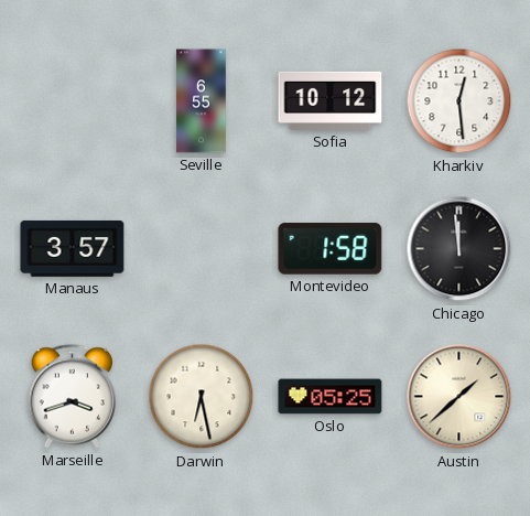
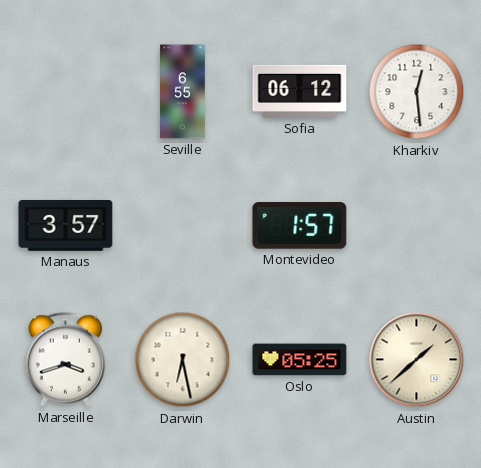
Sofia: 10:12 -> 06:12 (300, 91)
Montevideo: 1:58 -> 1:57 (300, 226)
Chicago: 11:59 -> none (459, 249)
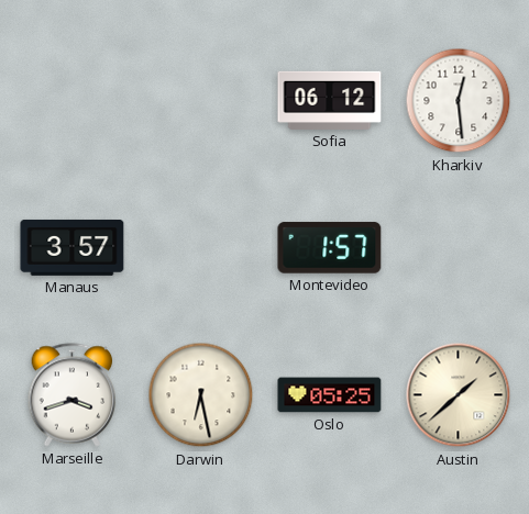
Seville: 6:55 -> none (183, 92)
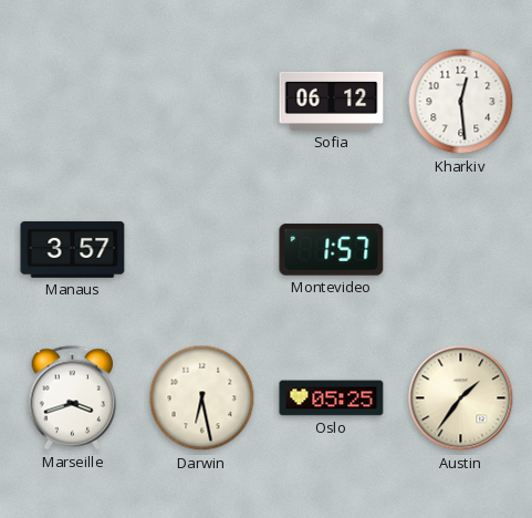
Austin: 1:38 -> 1:36 (461, 398)
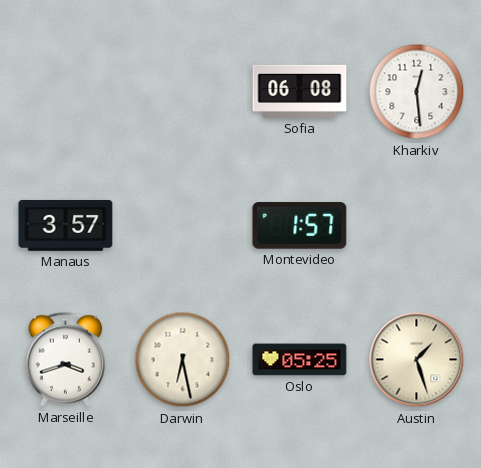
Sofia: 06:12 -> 06:08 (300, 91)
Austin: 1:36 -> 1:27 (417, 360)
